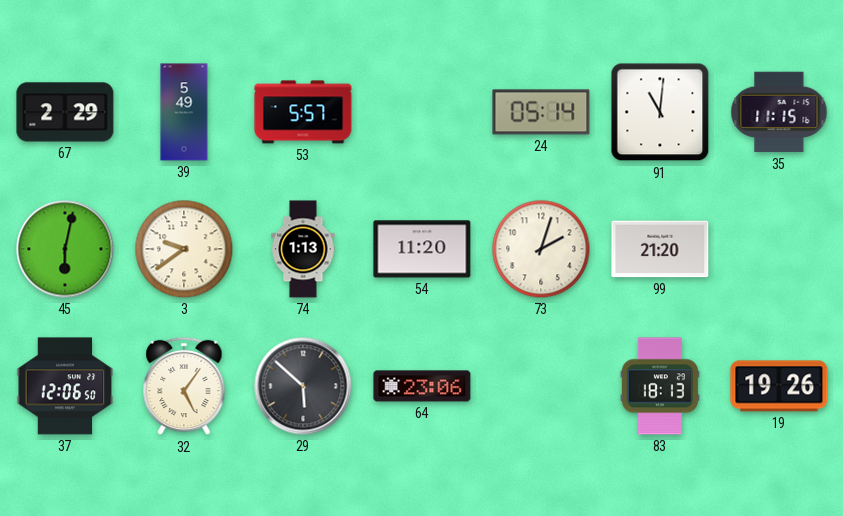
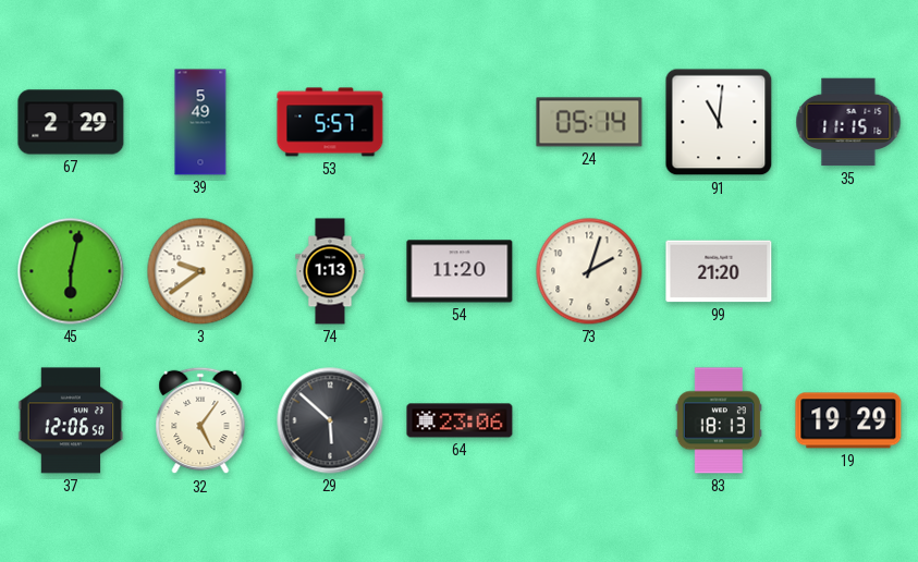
19: 19:26 -> 19:29 (848, 420)
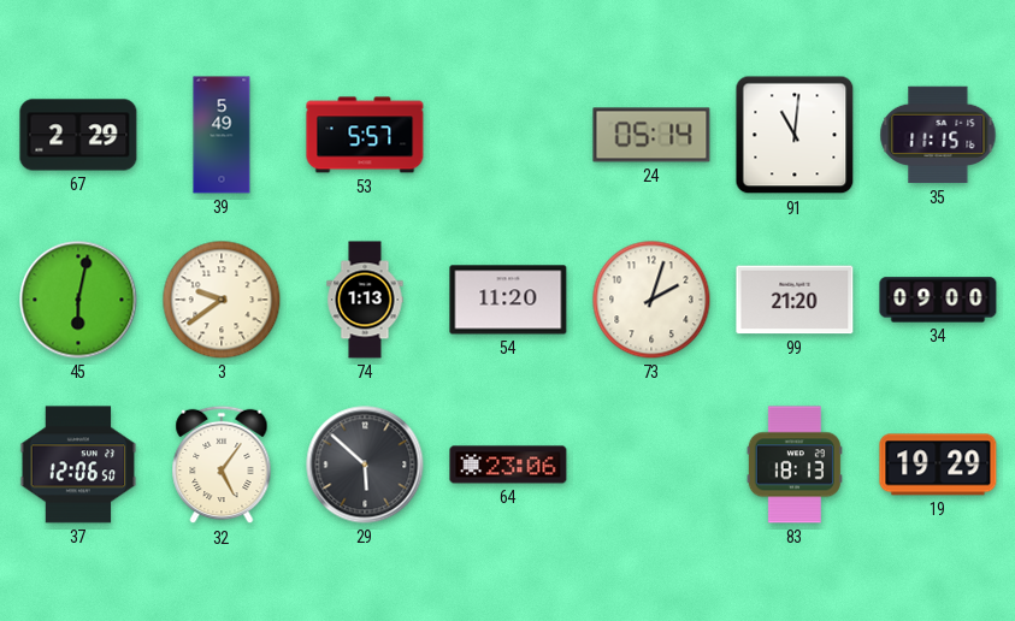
34: none -> 09:00 (938, 300)
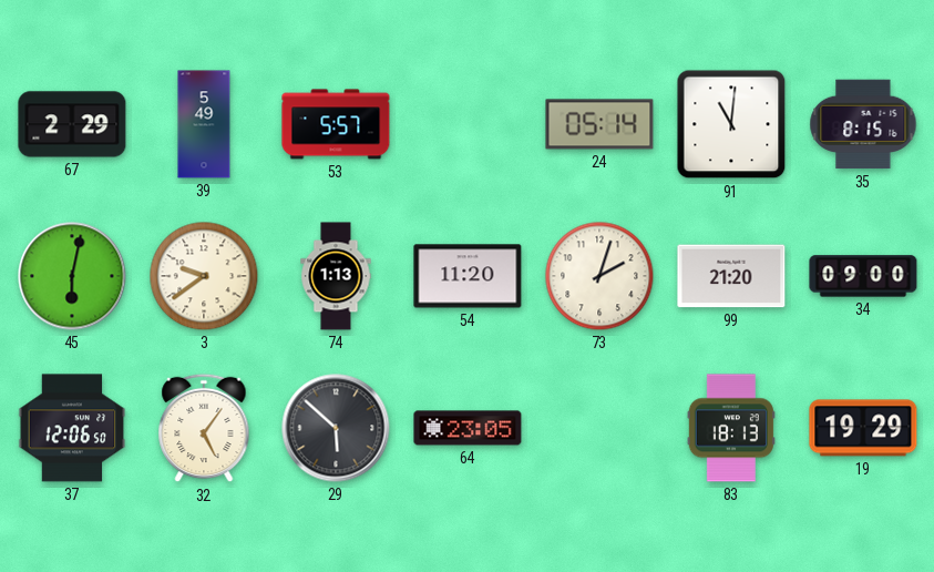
35: 11:15 -> 8:15 (863, 124)
64: 23:06 -> 23:05 (468, 428)
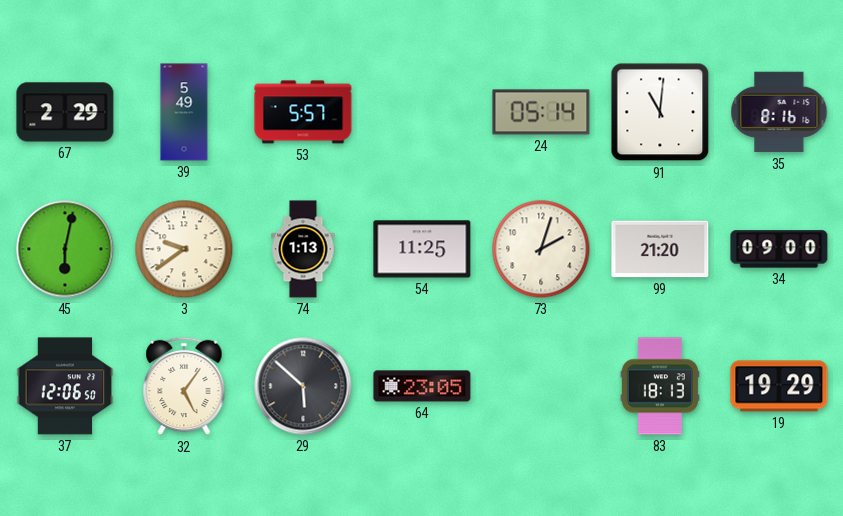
35: 8:15 -> 8:16 (779, 112)
54: 11:20 -> 11:25 (422, 249)
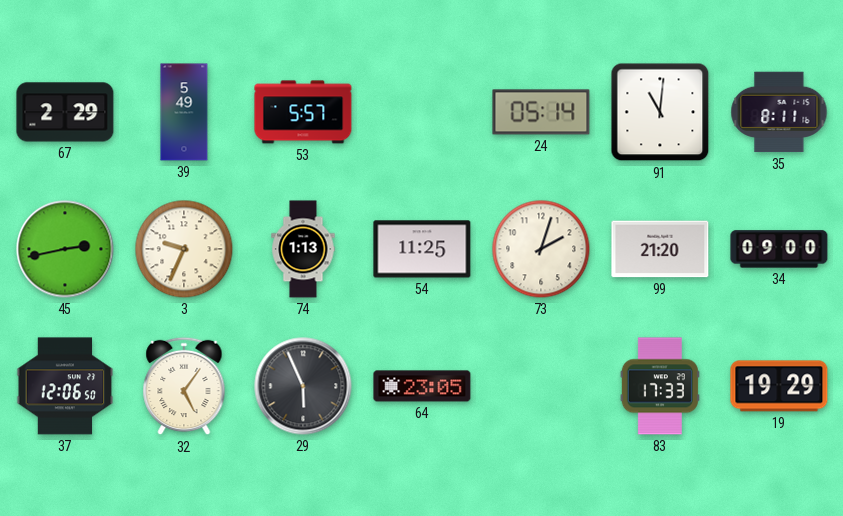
35: 8:16 -> 8:11 (779, 112)
45: 6:02 -> 2:43 (65, 249)
3: 9:39 -> 9:34 (184, 249)
29: 5:52 -> 5:56 (303, 386)
83: 18:13 -> 17:33 (660, 386)
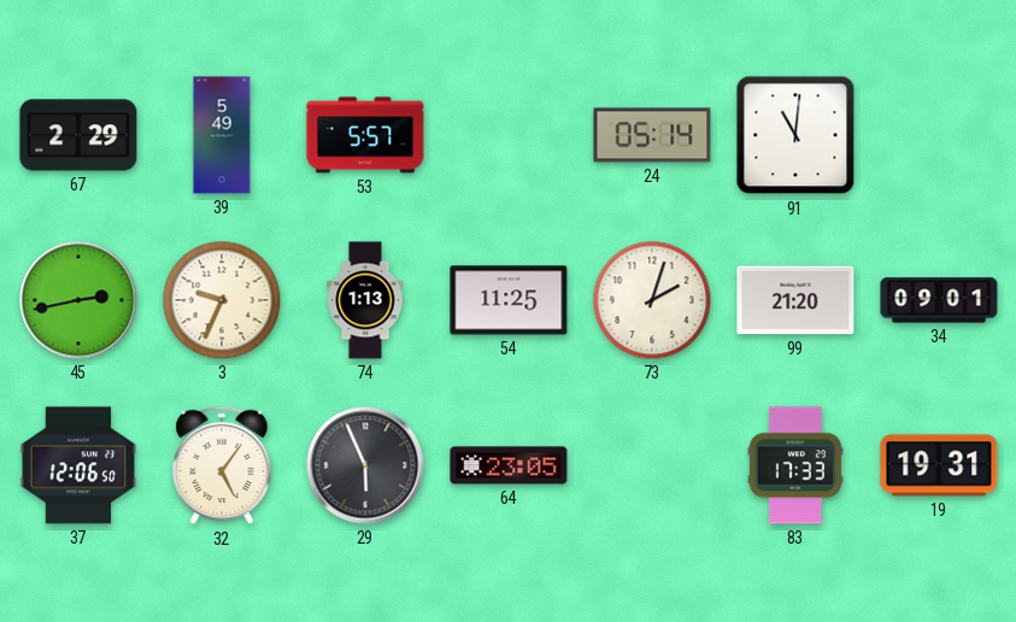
35: 8:11 -> none (779, 112)
34: 09:00 -> 09:01 (939, 300)
19: 19:29 -> 19:31 (939, 465)
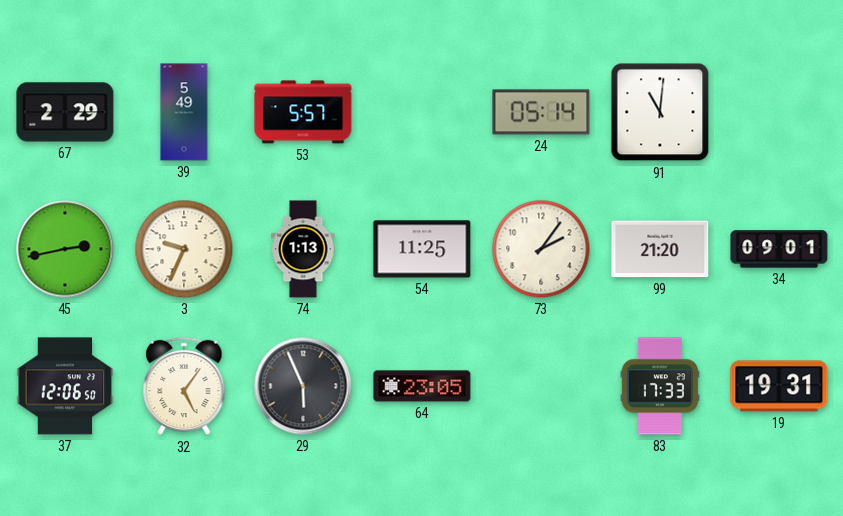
73: 2:03 -> 2:06 (541, 249)
